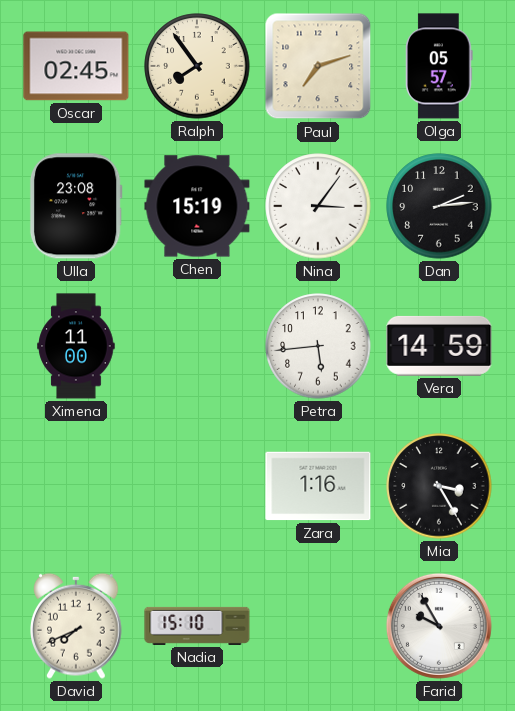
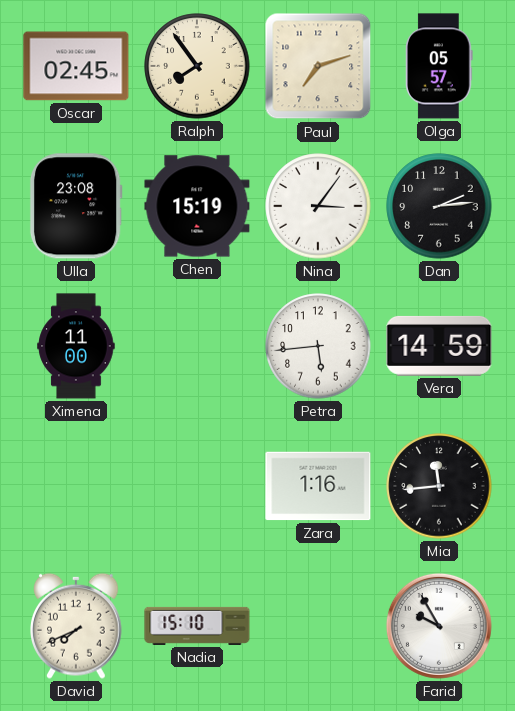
Mia: 3:25 -> 11:44 (439, 486)
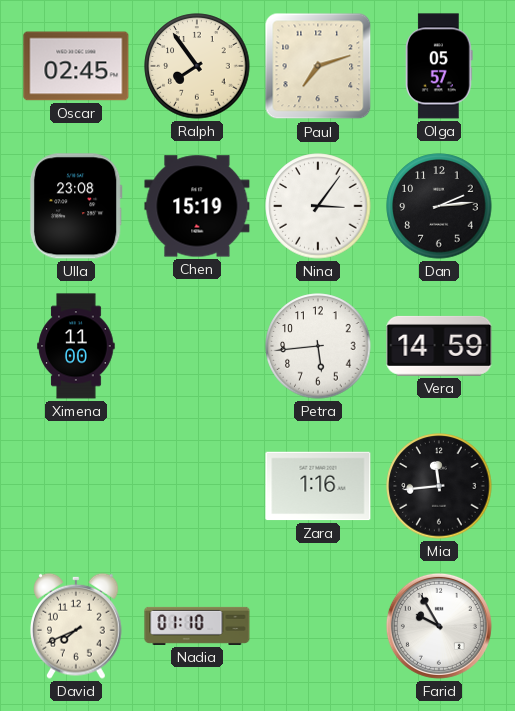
Nadia: 15:10 -> 01:10 (197, 626)
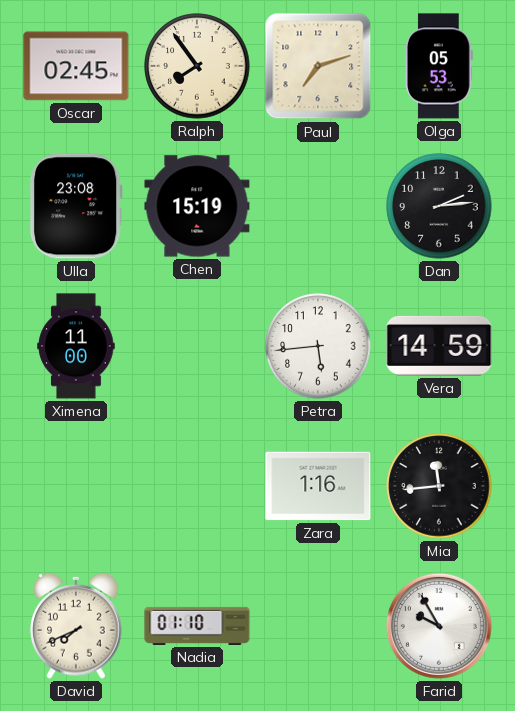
Olga: 05:57 -> 05:53 (439, 66)
Nina: 3:06 -> none (318, 206)
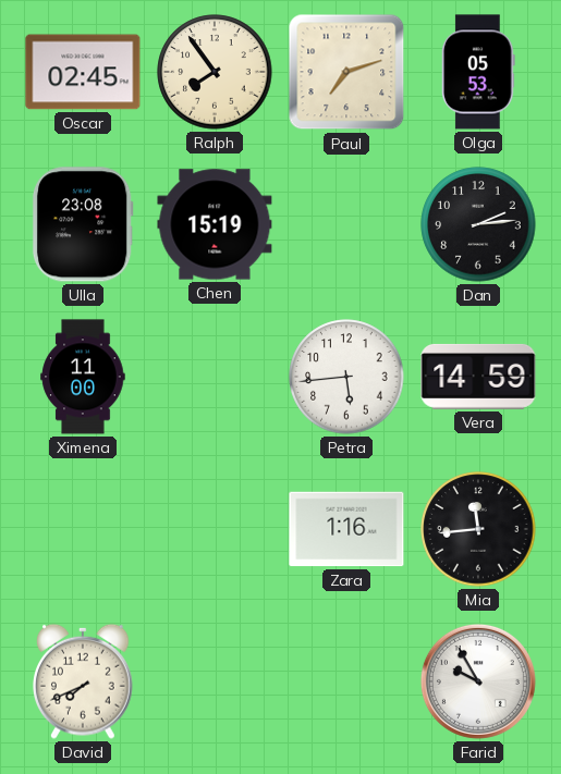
Nadia: 01:10 -> none (197, 626)
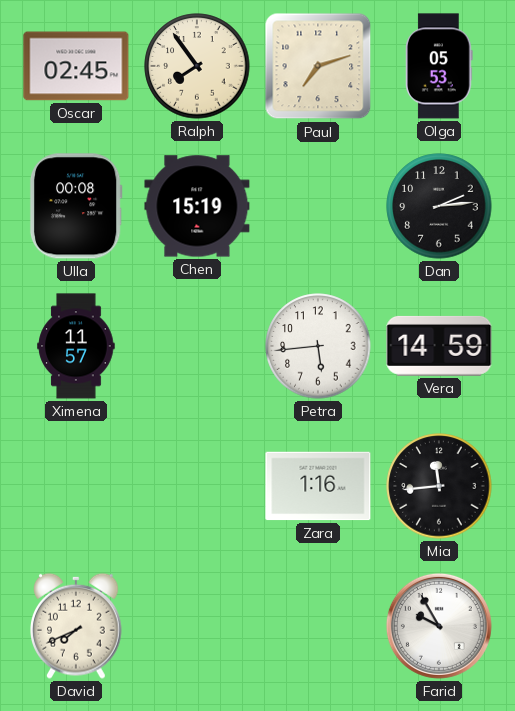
Ulla: 23:08 -> 00:08 (76, 206)
Ximena: 11:00 -> 11:57 (76, 346)
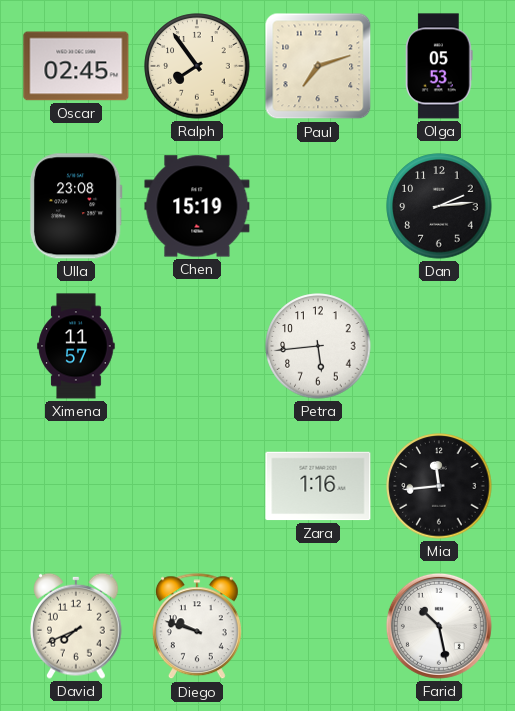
Ulla: 00:08 -> 23:08 (76, 206)
Vera: 14:59 -> none (439, 346)
Diego: none -> 9:48 (197, 627)
Farid: 9:55 -> 10:28 (439, 626)
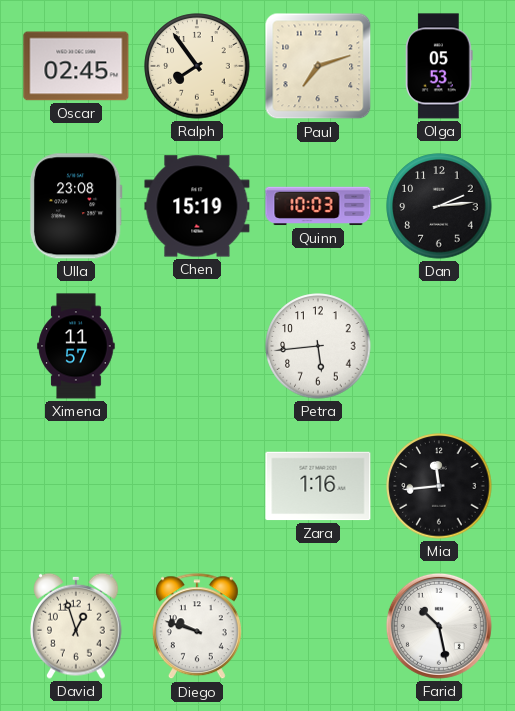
Quinn: none -> 10:03 (318, 206)
David: 7:41 -> 12:57 (77, 626)
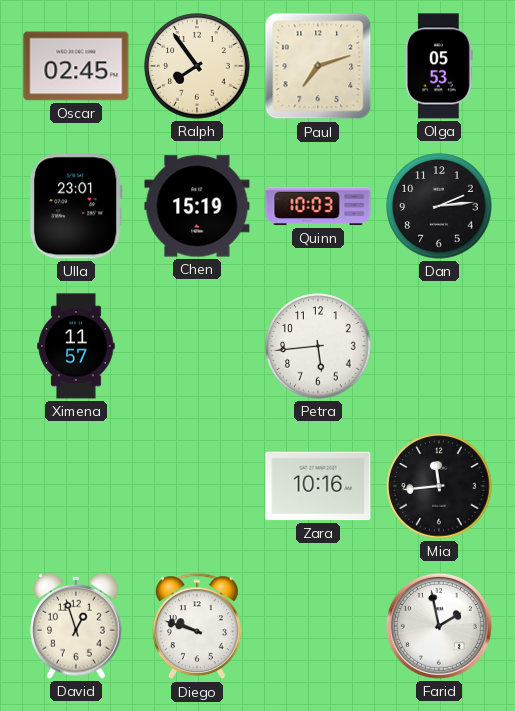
Ulla: 23:08 -> 23:01 (76, 206)
Zara: 1:16 -> 10:16 (318, 486)
Farid: 10:28 -> 1:58 (439, 626)
